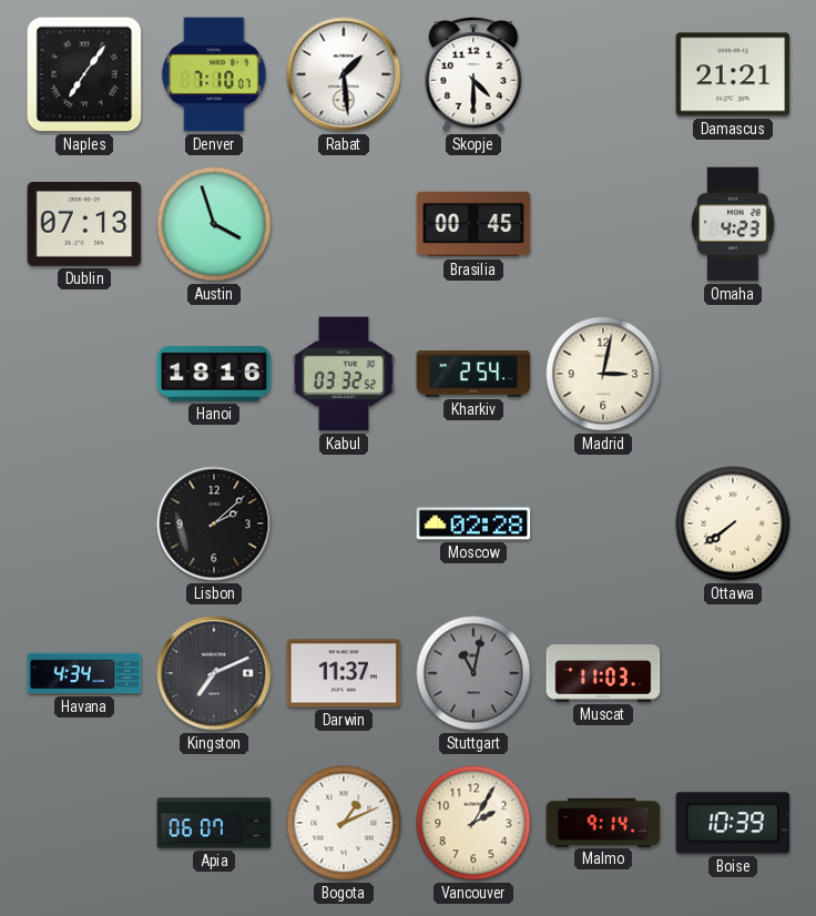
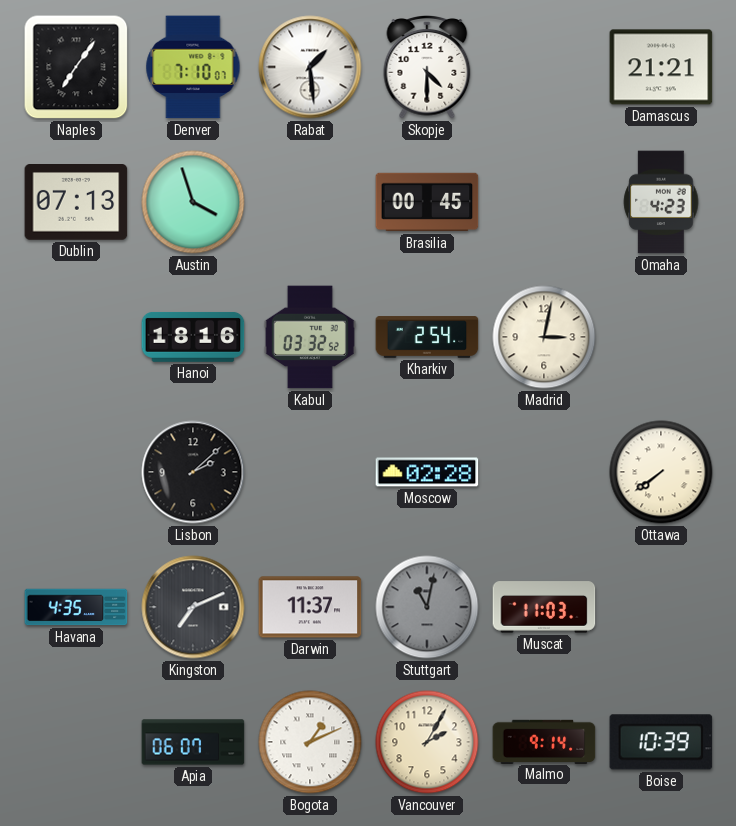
Havana: 4:34 -> 4:35 (76, 607)
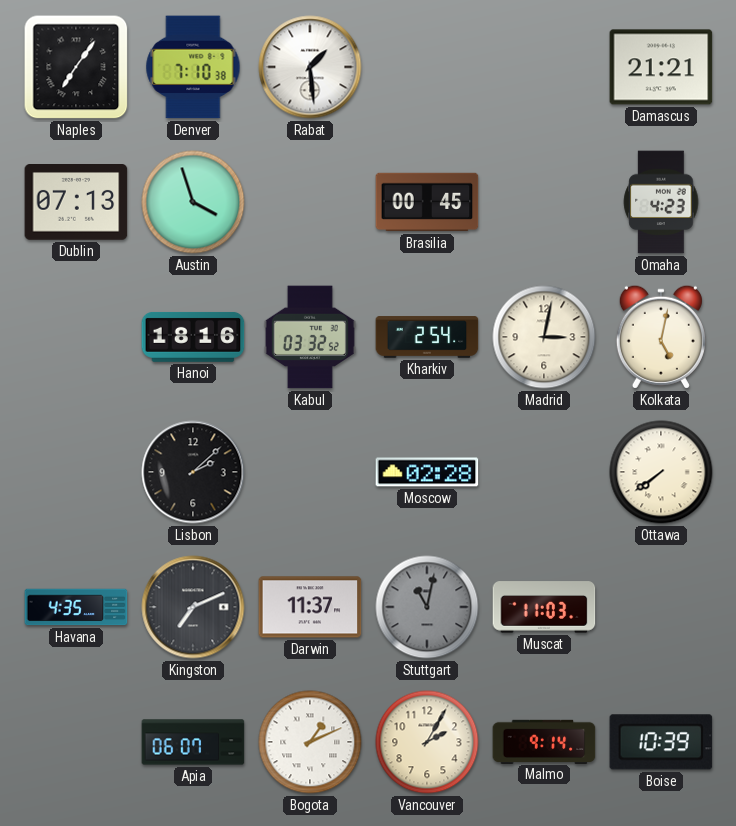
Denver: 7:10:07 -> 7:10:38 (193, 67)
Skopje: 4:30 -> none (427, 68)
Kolkata: none -> 5:02 (661, 337)
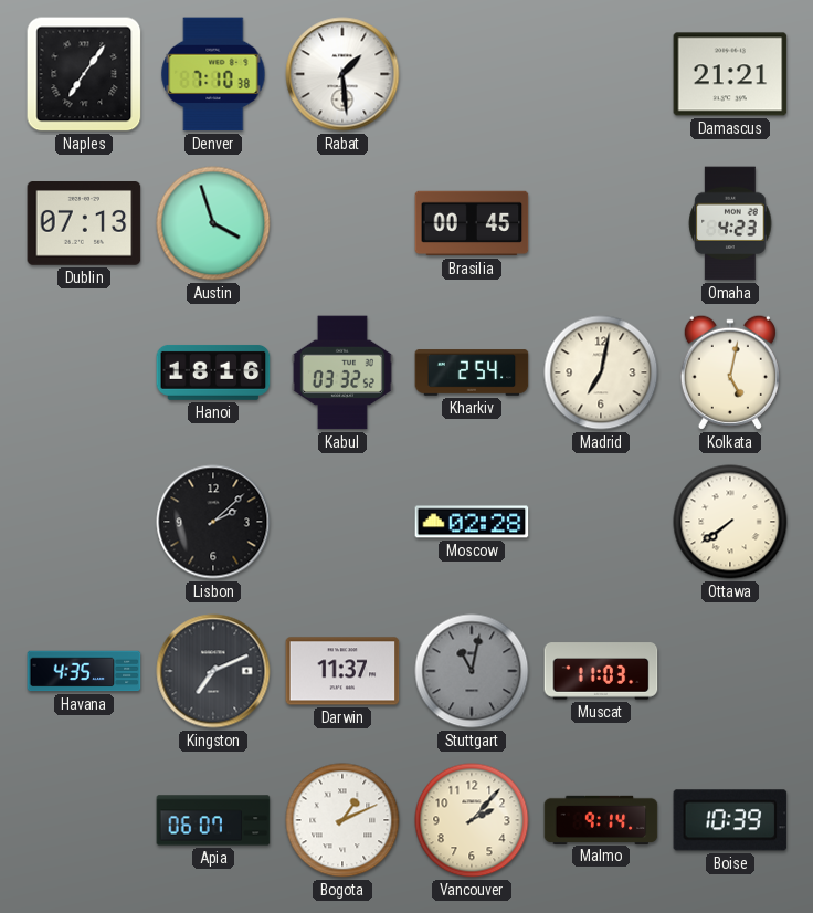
Madrid: 3:02 -> 7:02 (601, 372)
Vancouver: 2:05 -> 2:07 (472, 820)
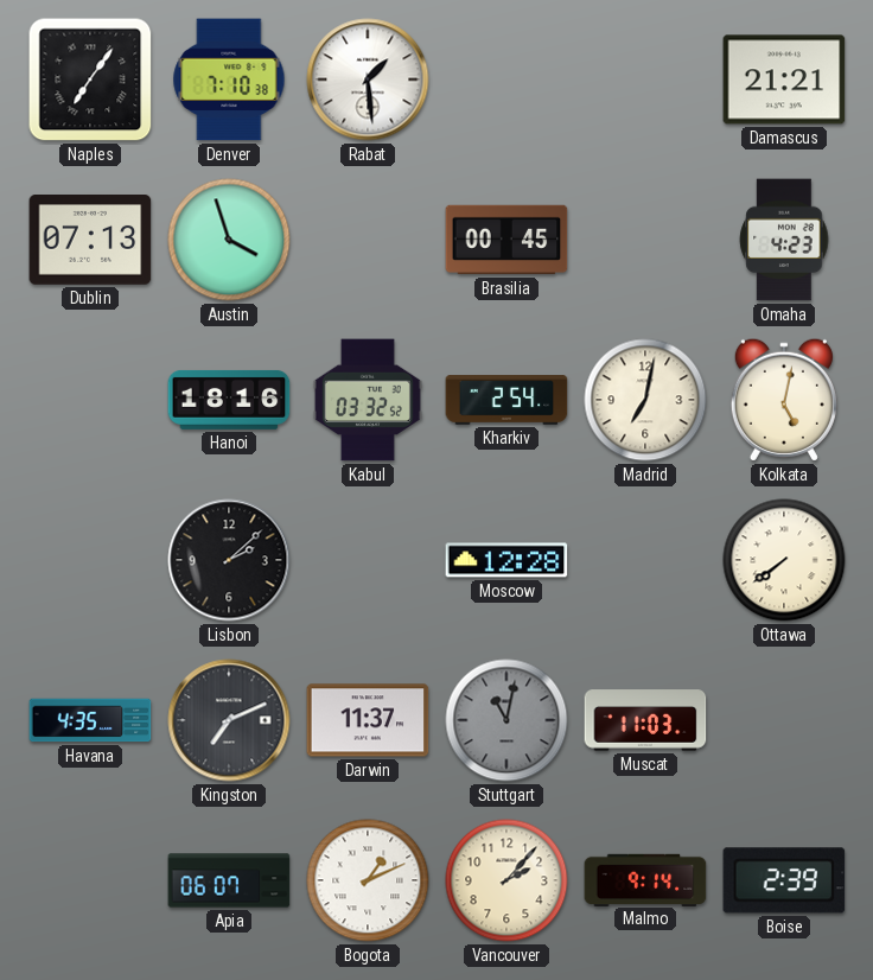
Moscow: 02:28 -> 12:28 (506, 560)
Boise: 10:39 -> 2:39 (784, 880)
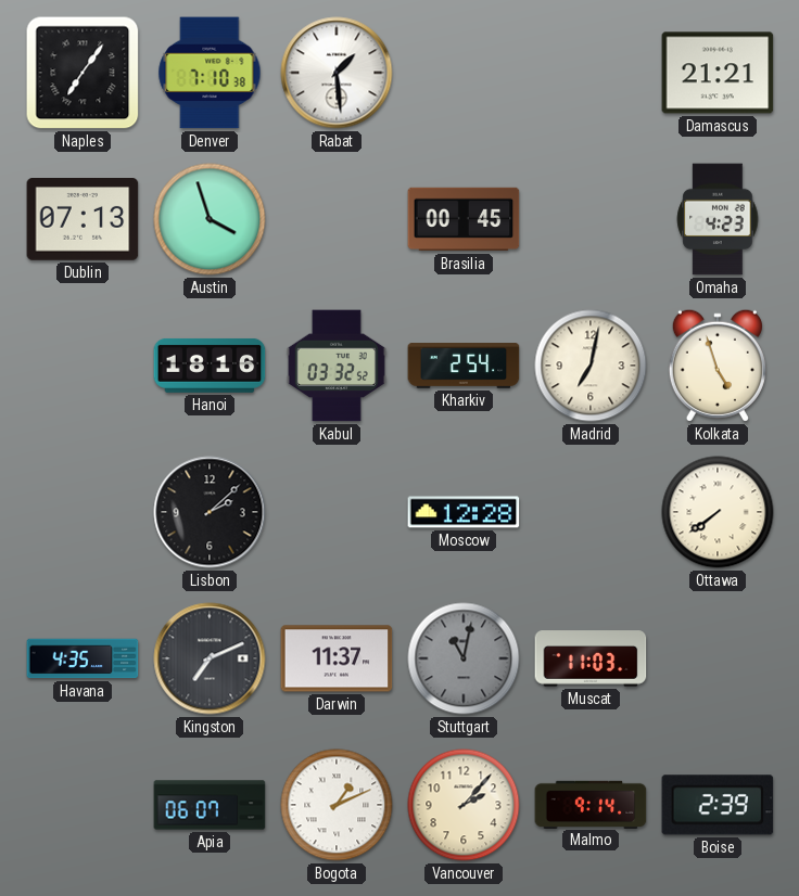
Kolkata: 5:02 -> 4:57 (718, 366)
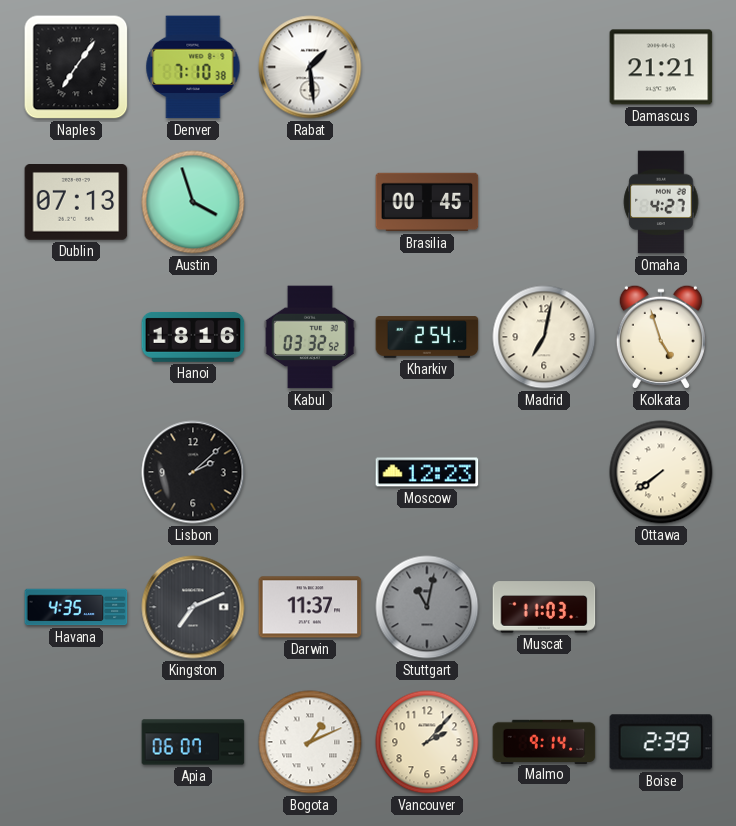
Omaha: 4:23 -> 4:27 (661, 202)
Moscow: 12:28 -> 12:23 (427, 472)
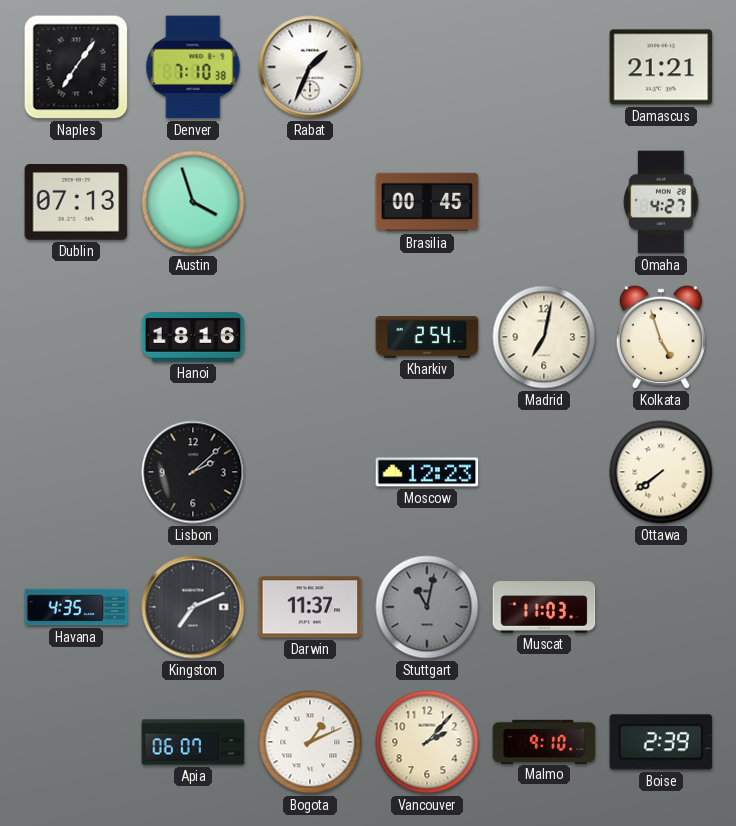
Rabat: 1:29 -> 1:34 (310, 67)
Kabul: 03:32 -> none (310, 337)
Malmo: 9:14 -> 9:10 (544, 741)
